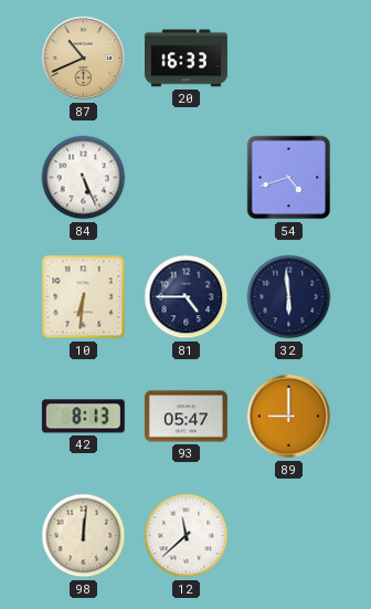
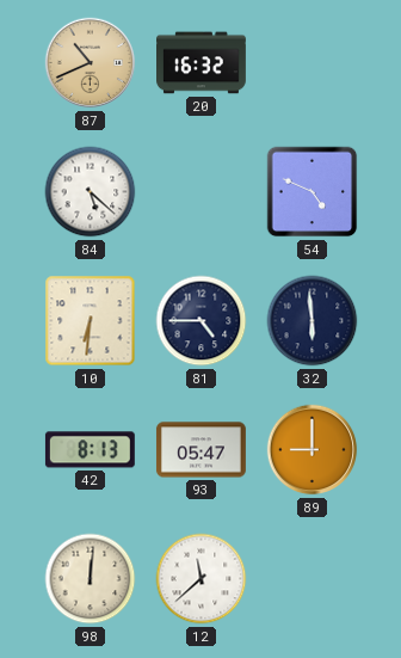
20: 16:33 -> 16:32 (202, 63)
84: 5:26 -> 5:22 (91, 192)
54: 4:42 -> 4:49 (313, 192)
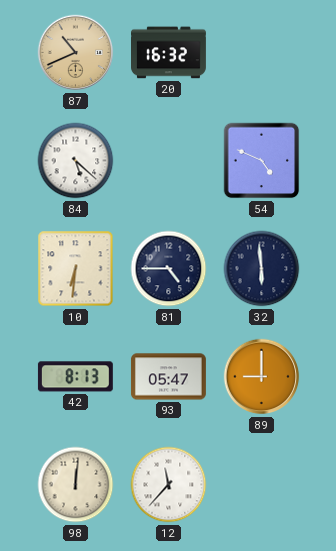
12: 11:38 -> 11:37 (169, 485)
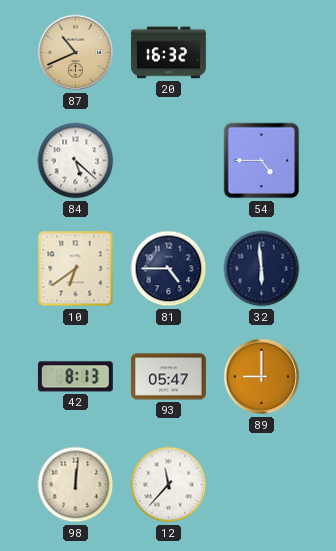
54: 4:49 -> 4:45 (262, 161)
10: 6:31 -> 6:39 (76, 269)
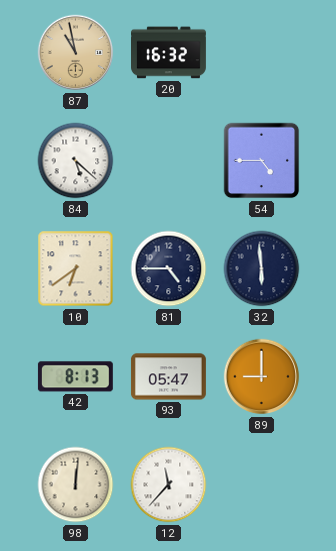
87: 10:41 -> 10:58 (76, 53)
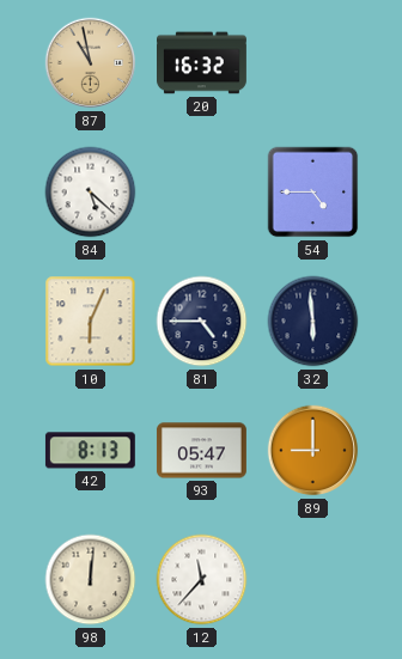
10: 6:39 -> 6:04 (91, 322)
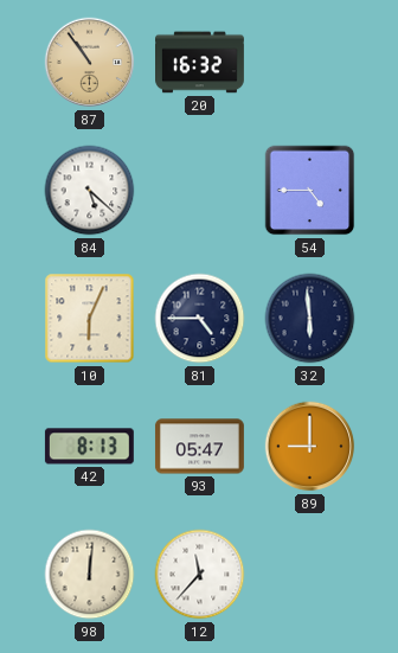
87: 10:58 -> 10:54 (90, 63)
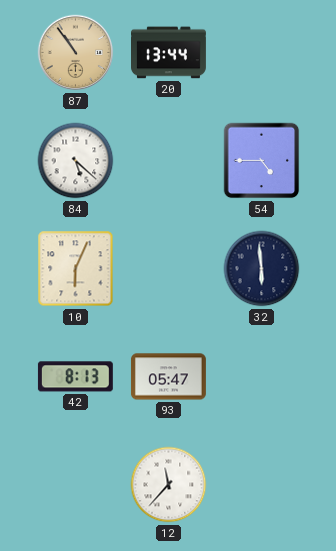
20: 16:32 -> 13:44 (169, 53)
81: 4:45 -> none (200, 319)
89: 9:00 -> none (310, 447)
98: 12:01 -> none (90, 575)
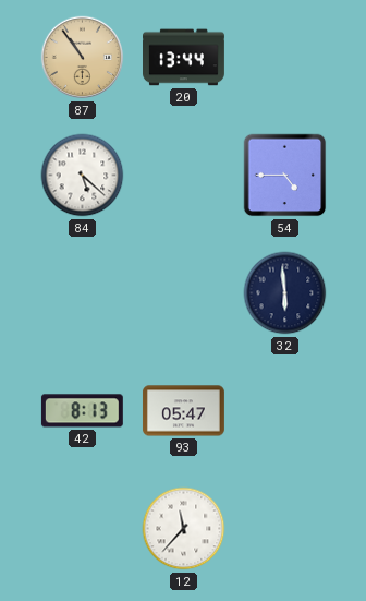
10: 6:04 -> none (76, 269)
